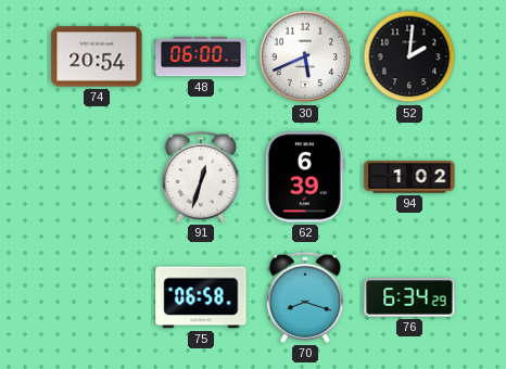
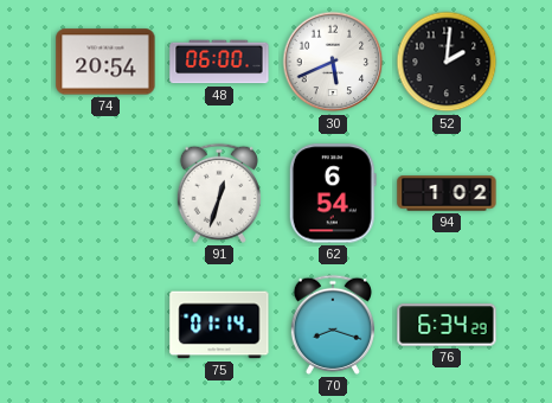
62: 6:39 -> 6:54 (333, 193)
75: 06:58 -> 01:14 (219, 325)
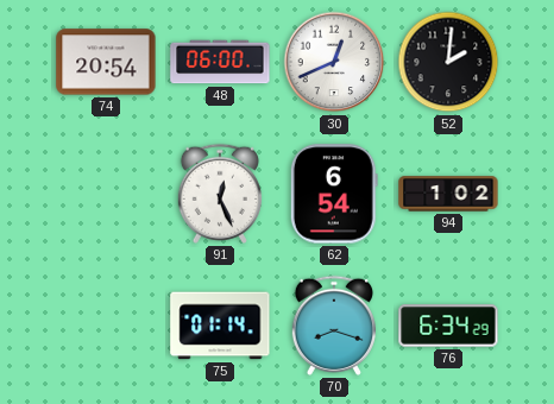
30: 5:41 -> 12:41 (334, 62)
91: 12:33 -> 12:26 (220, 194)
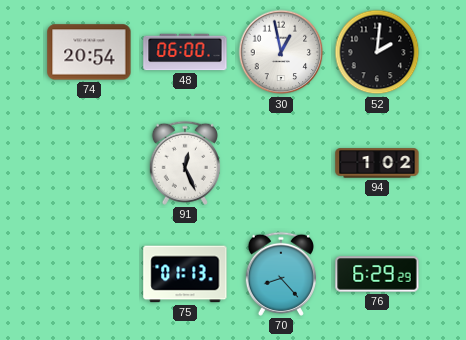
30: 12:41 -> 12:58 (281, 52)
62: 6:54 -> none (334, 194)
75: 01:14 -> 01:13 (185, 274)
70: 8:18 -> 8:23 (281, 274)
76: 6:34 -> 6:29 (377, 274)
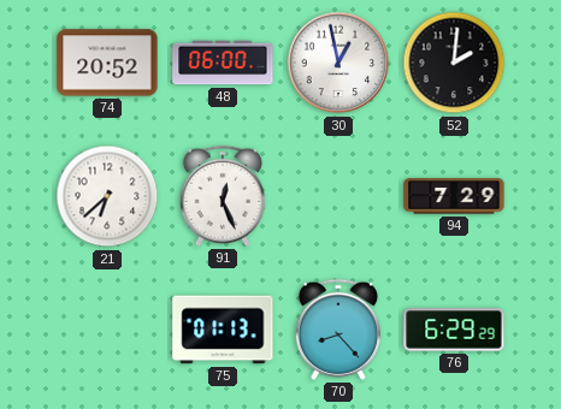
74: 20:54 -> 20:52 (107, 63)
21: none -> 6:38 (107, 196)
94: 1:02 -> 7:29 (454, 196)
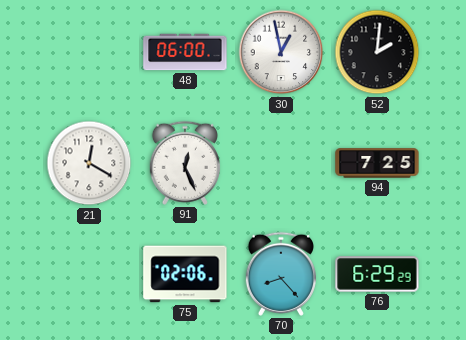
74: 20:52 -> none (107, 63)
21: 6:38 -> 12:20 (89, 163)
94: 7:29 -> 7:25 (377, 163)
75: 01:13 -> 02:06 (185, 274)
